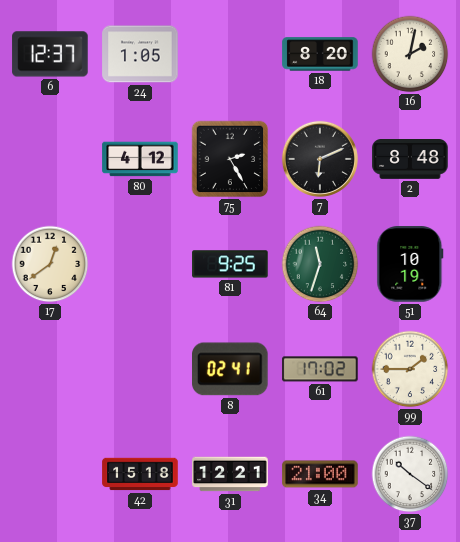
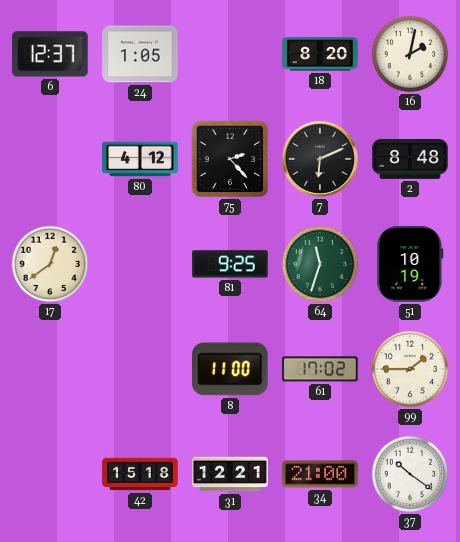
75: 2:25 -> 2:23 (230, 159)
8: 02:41 -> 11:00 (231, 369)
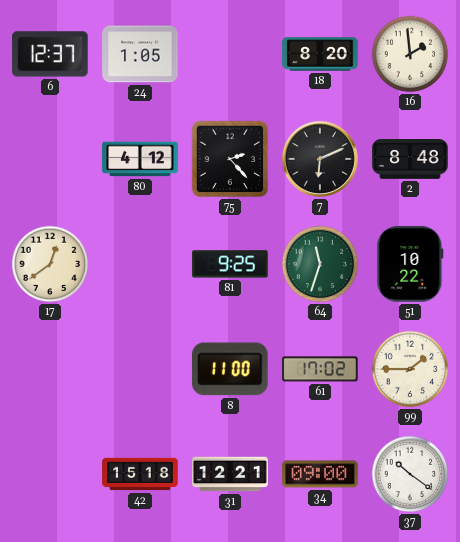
16: 2:02 -> 1:59 (410, 54)
51: 10:19 -> 10:22 (410, 264)
34: 21:00 -> 09:00 (320, 474)
